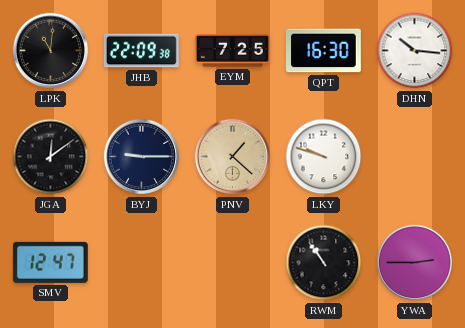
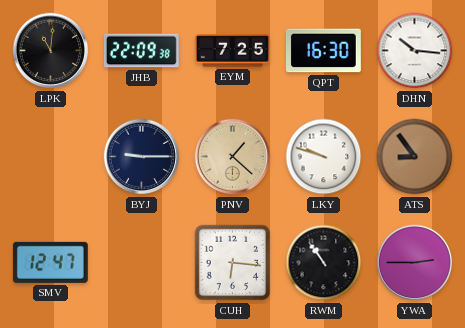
JGA: 12:09 -> none (51, 157)
ATS: none -> 8:54 (415, 157)
CUH: none -> 6:16 (233, 263)
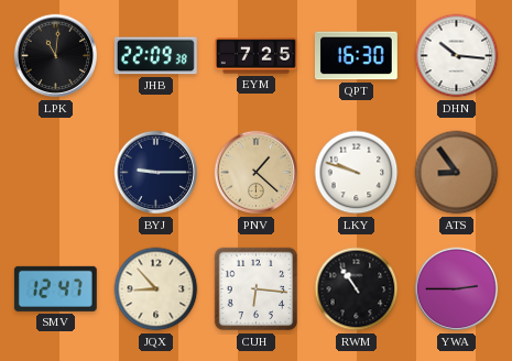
JQX: none -> 8:53 (156, 289)
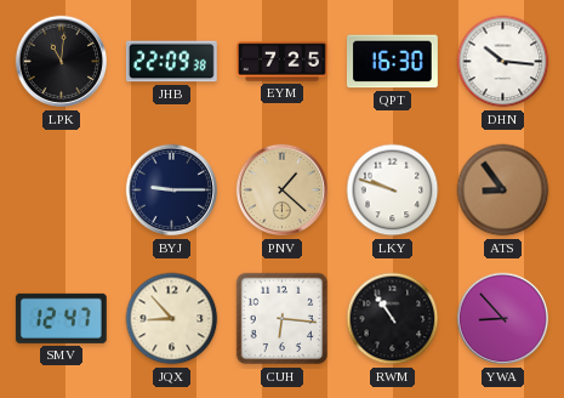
YWA: 2:45 -> 8:53 (503, 319)
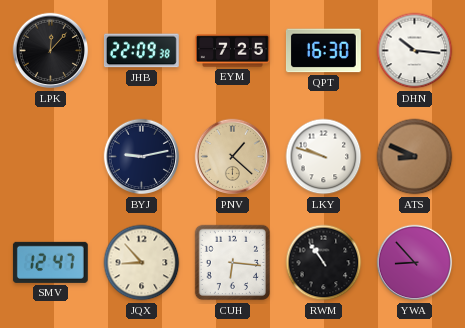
LPK: 11:01 -> 12:07 (51, 51)
BYJ: 9:15 -> 9:13 (142, 157)
ATS: 8:54 -> 8:49 (415, 157)
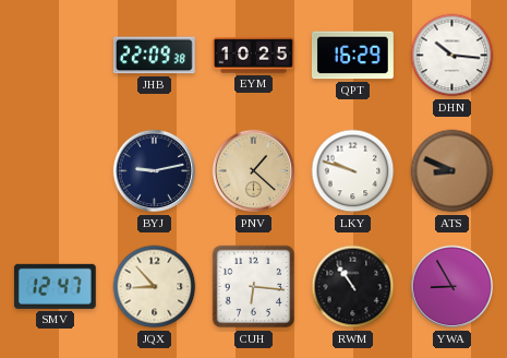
LPK: 12:07 -> none (51, 51)
EYM: 7:25 -> 10:25 (254, 56)
QPT: 16:30 -> 16:29 (352, 56)
YWA: 8:53 -> 8:55 (452, 287)
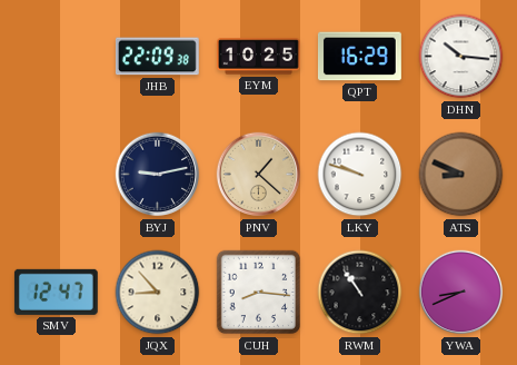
CUH: 6:16 -> 8:16 (259, 293)
YWA: 8:55 -> 8:41 (461, 293)
